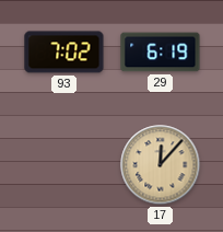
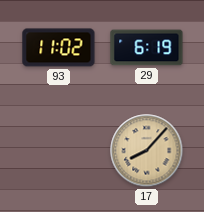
93: 7:02 -> 11:02 (59, 48)
17: 12:07 -> 8:07 (147, 151)
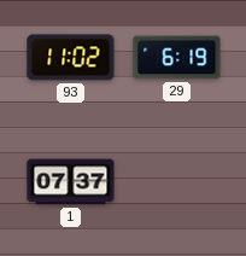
1: none -> 07:37 (71, 182)
17: 8:07 -> none (147, 151)
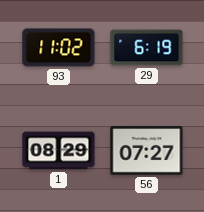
1: 07:37 -> 08:29 (59, 151)
56: none -> 07:27 (147, 151)
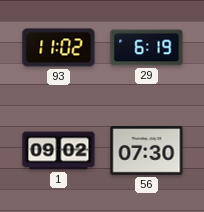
1: 08:29 -> 09:02 (59, 151)
56: 07:27 -> 07:30 (147, 151)
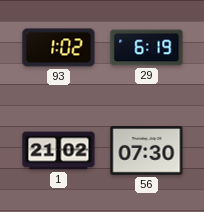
93: 11:02 -> 1:02 (59, 48)
1: 09:02 -> 21:02 (59, 151)
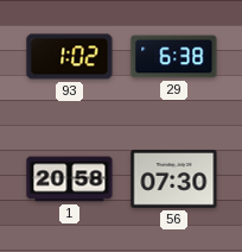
29: 6:19 -> 6:38 (174, 57)
1: 21:02 -> 20:58 (70, 179)
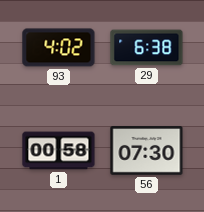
93: 1:02 -> 4:02 (59, 48)
1: 20:58 -> 00:58 (59, 151)
